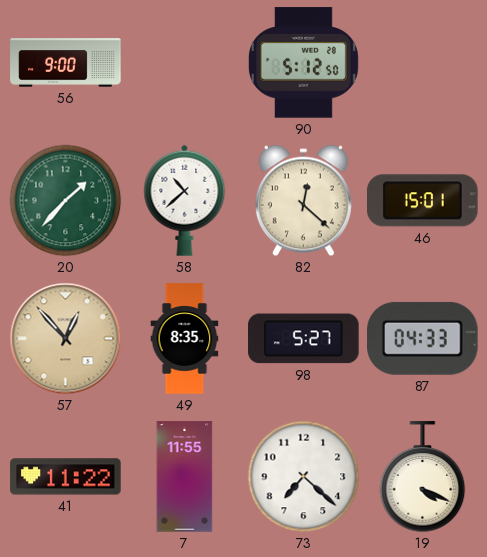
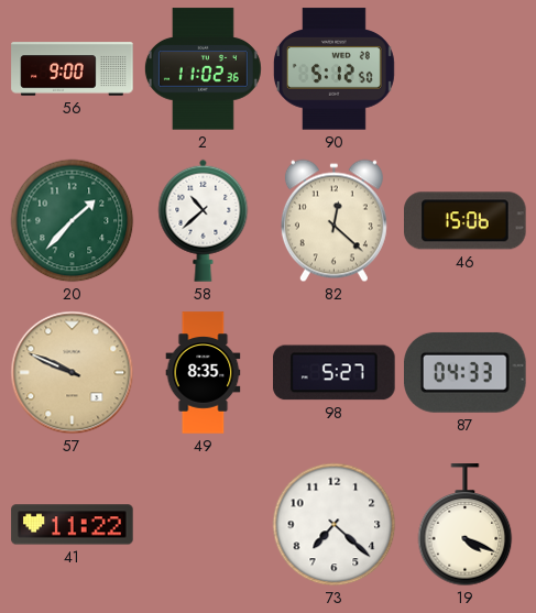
2: none -> 11:02 (203, 69)
46: 15:01 -> 15:06 (466, 221)
57: 12:53 -> 9:49 (73, 373)
7: 11:55 -> none (185, 477)
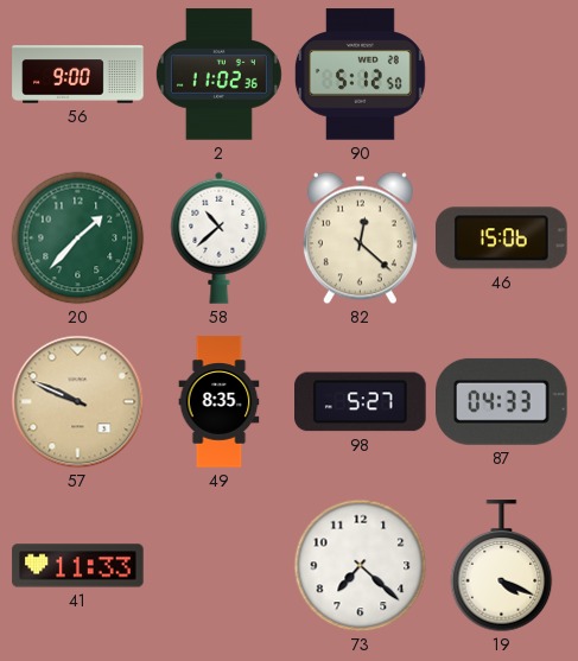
41: 11:22 -> 11:33 (78, 566)
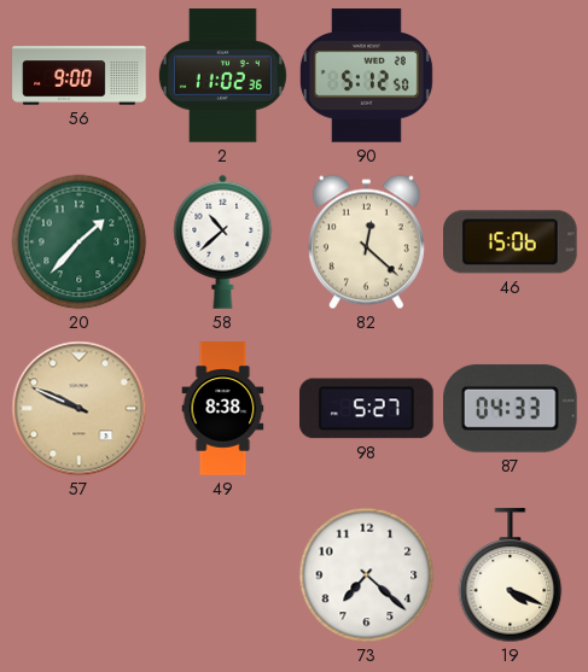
49: 8:35 -> 8:38 (223, 409)
41: 11:33 -> none (78, 566)
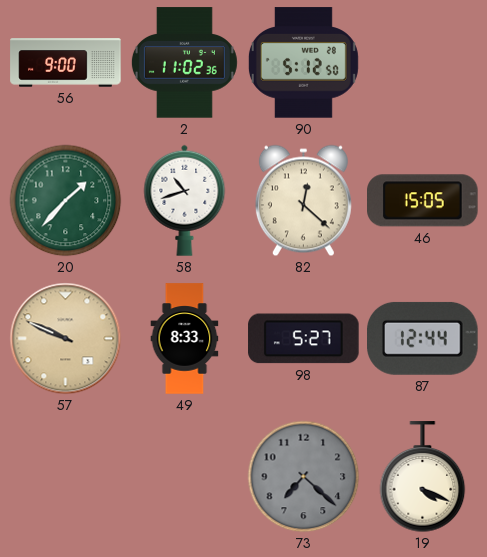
58: 10:38 -> 10:42 (185, 200)
46: 15:06 -> 15:05 (423, 201)
49: 8:38 -> 8:33 (185, 339)
87: 04:33 -> 12:44 (423, 338)
73 dial: white -> grey (304, 477)
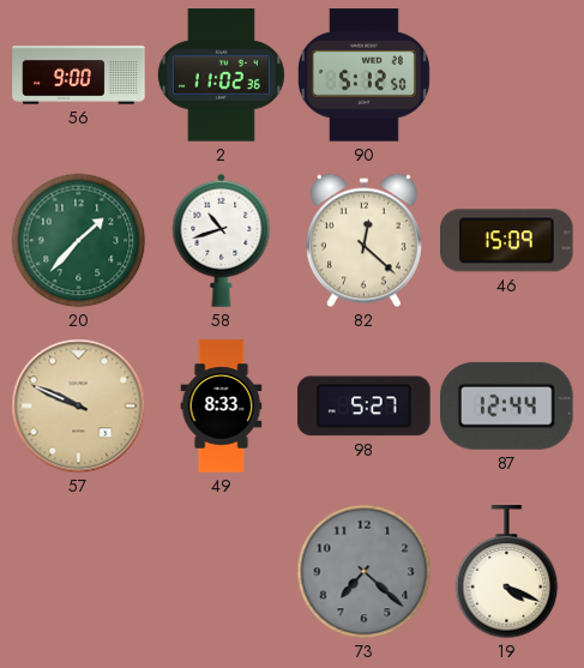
46: 15:05 -> 15:09 (507, 241)
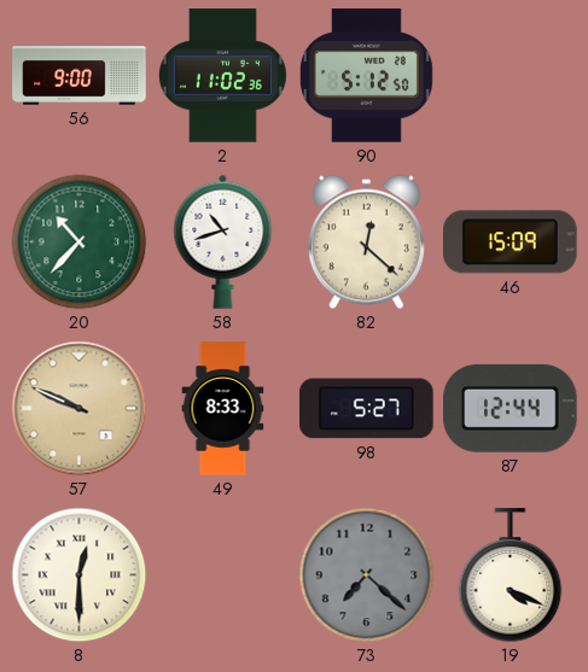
20: 1:37 -> 10:37 (80, 242)
8: none -> 12:30 (80, 575)
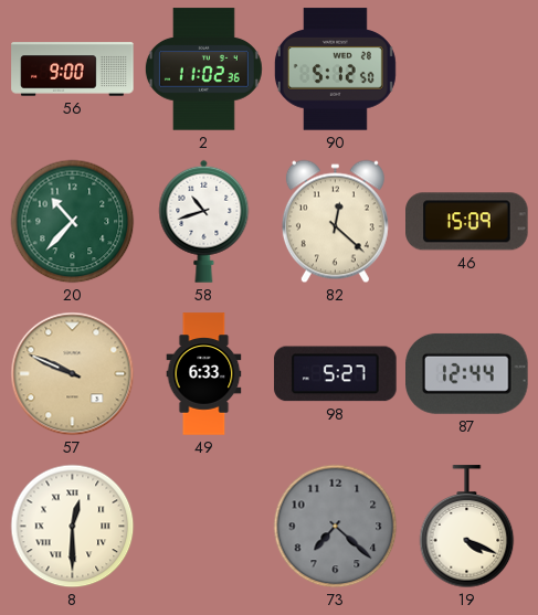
49: 8:33 -> 6:33 (204, 374)
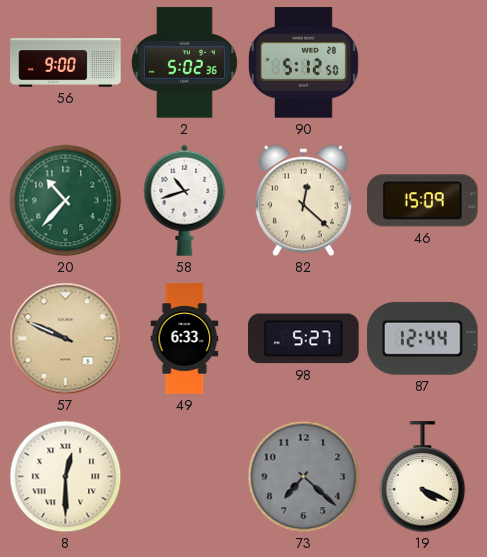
2: 11:02 -> 5:02 (184, 63)
